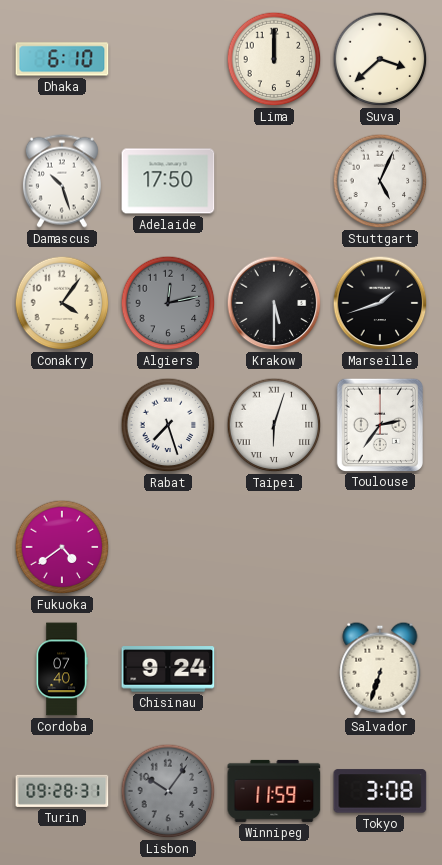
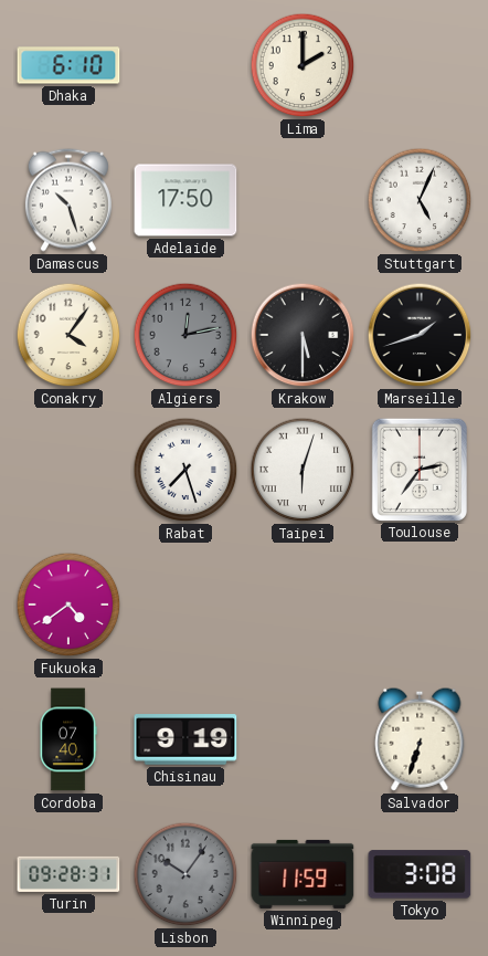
Lima: 12:00 -> 2:00 (303, 65)
Suva: 3:38 -> none (380, 59)
Chisinau: 9:24 -> 9:19 (185, 739)
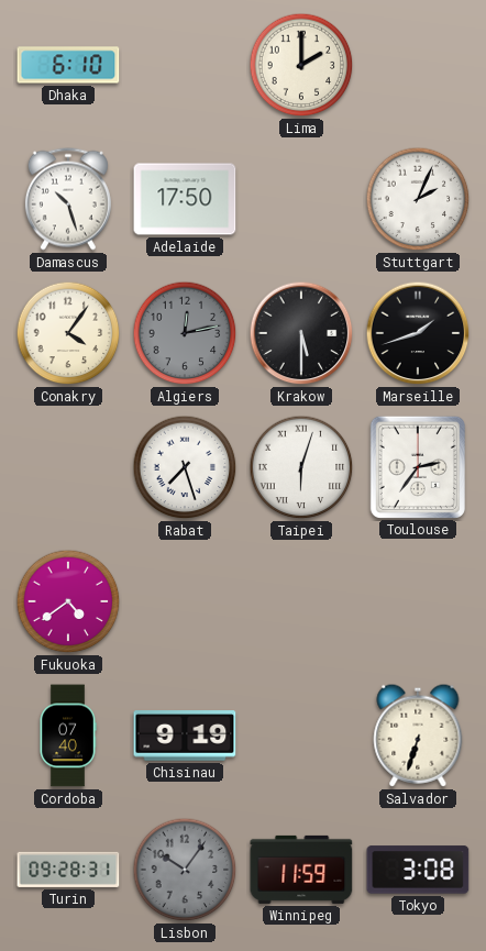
Stuttgart: 5:04 -> 2:04 (418, 199)
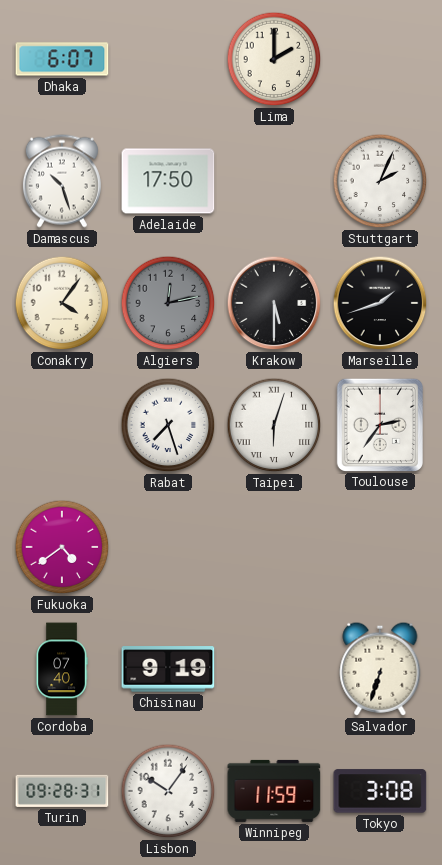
Dhaka: 6:10 -> 6:07 (62, 59)
Lisbon dial: grey -> white (168, 791)
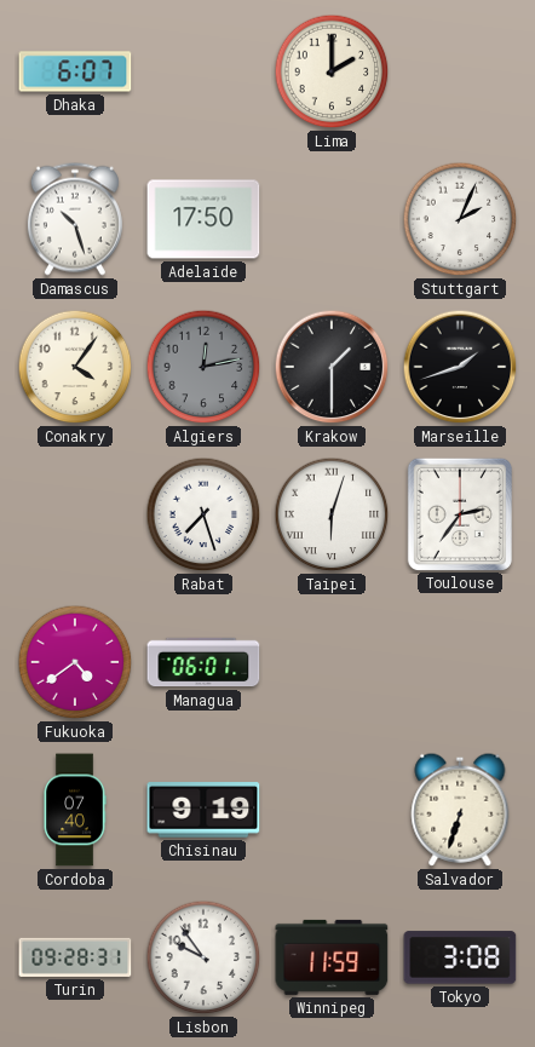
Krakow: 5:30 -> 1:30 (332, 367)
Managua: none -> 06:01 (203, 662)
Lisbon: 10:06 -> 9:54 (203, 957)
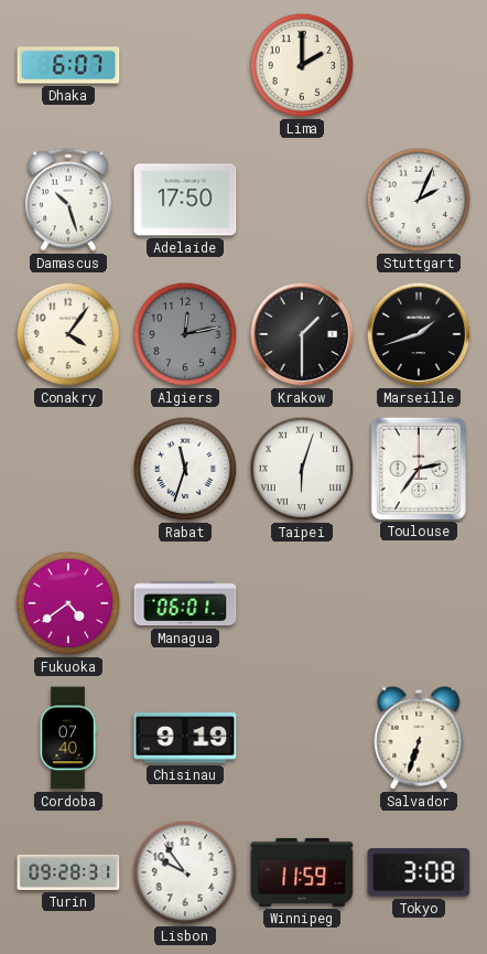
Rabat: 7:27 -> 11:33 (185, 469)
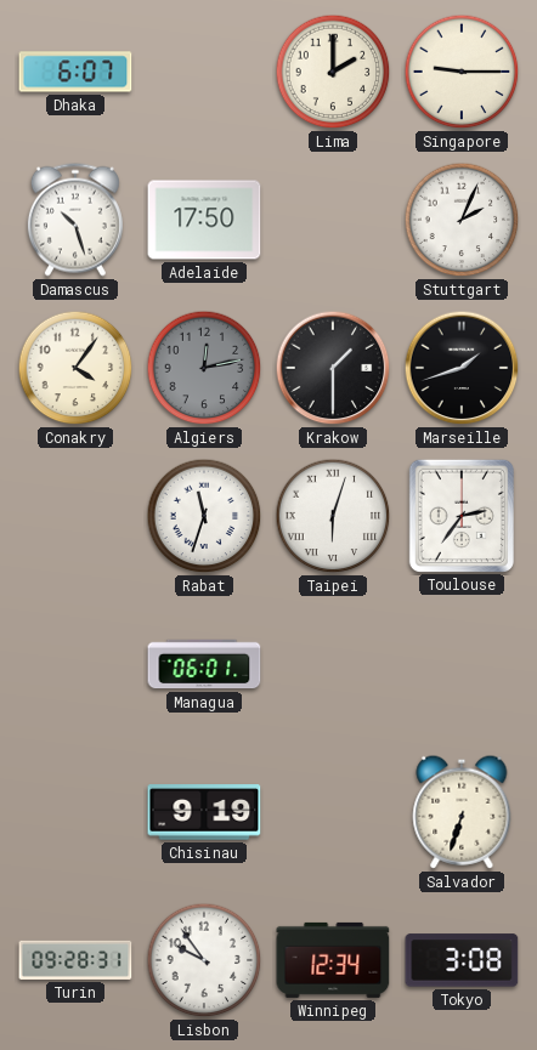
Singapore: none -> 9:15 (462, 72)
Fukuoka: 4:39 -> none (68, 603)
Cordoba: 07:40 -> none (68, 738)
Winnipeg: 11:59 -> 12:34 (333, 960)
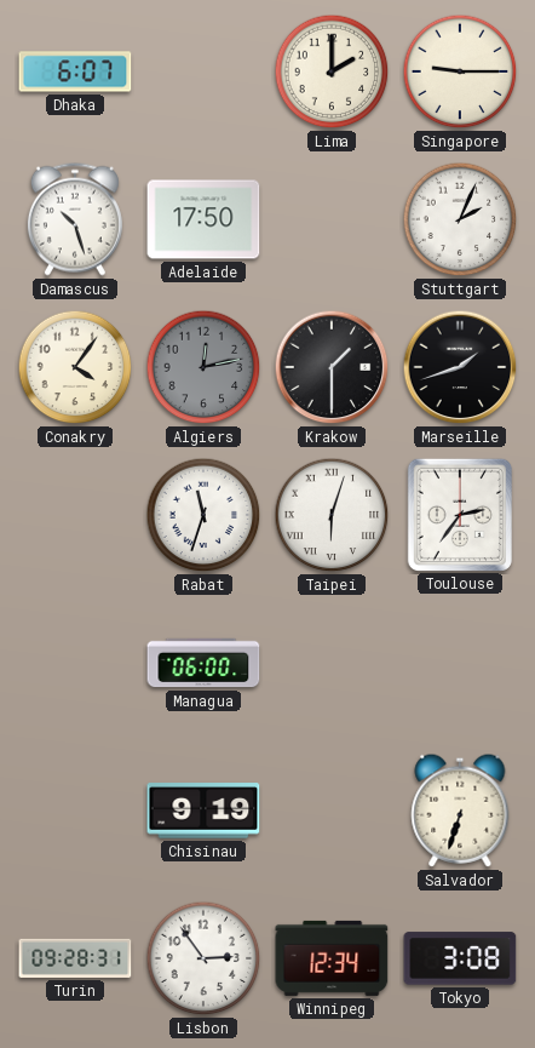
Managua: 06:01 -> 06:00 (203, 663)
Lisbon: 9:54 -> 2:54 (203, 958)
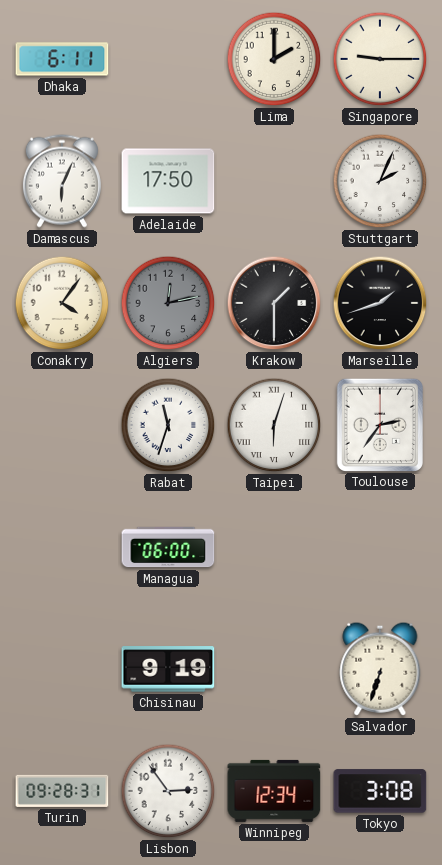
Dhaka: 6:07 -> 6:11 (62, 59)
Damascus: 10:27 -> 6:04 (62, 181)
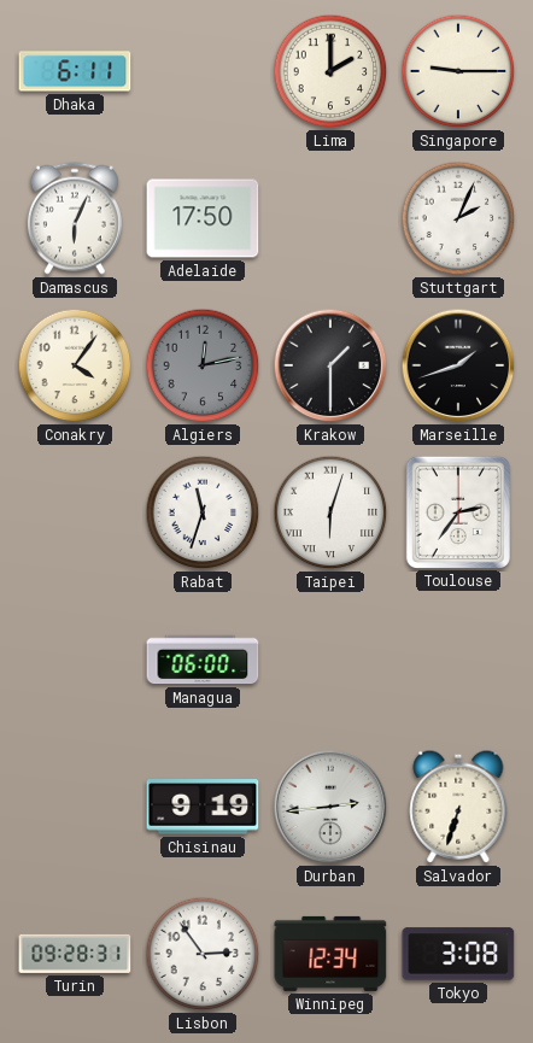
Durban: none -> 2:44 (330, 807)
